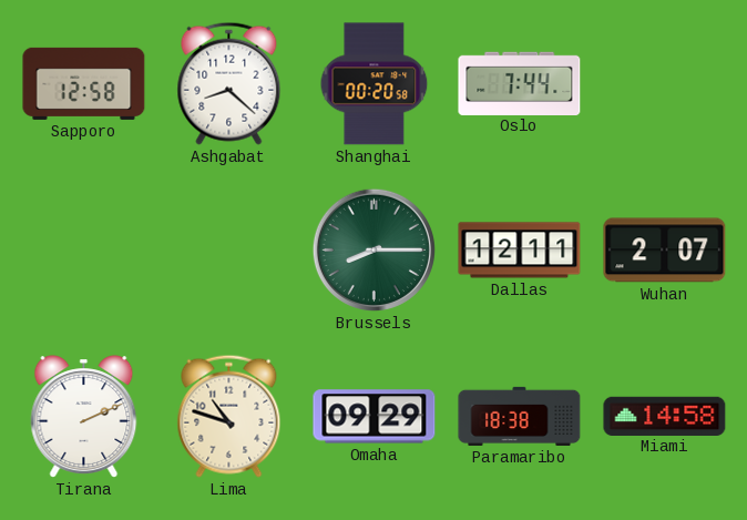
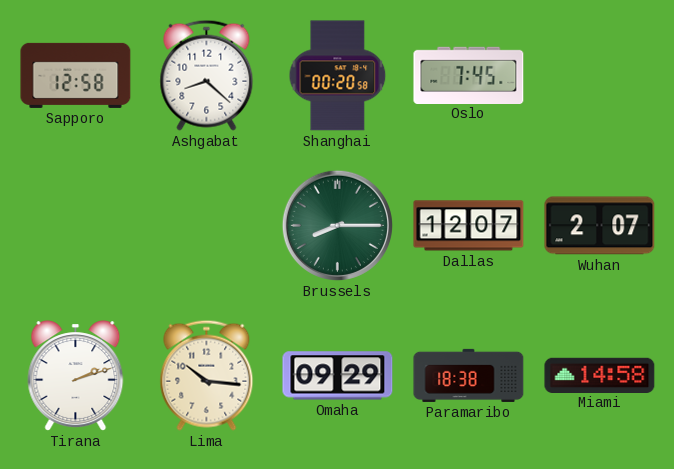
Oslo: 7:44 -> 7:45 (469, 75)
Dallas: 12:11 -> 12:07 (469, 226)
Tirana: 2:11 -> 2:12 (76, 376)
Lima: 10:48 -> 10:16 (207, 375)
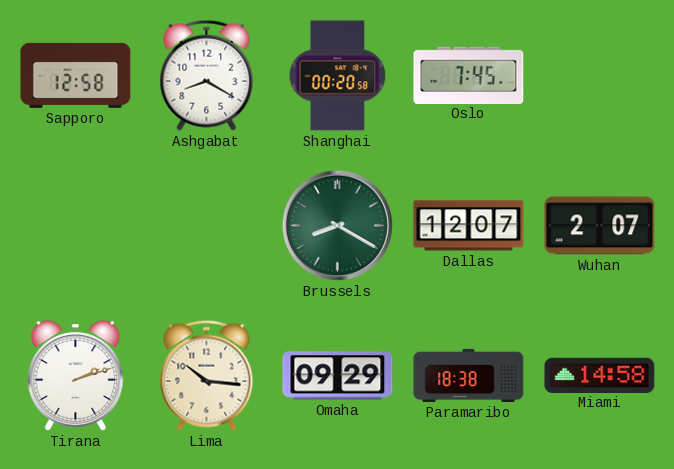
Ashgabat: 8:22 -> 8:20 (207, 75)
Brussels: 8:15 -> 8:20 (337, 225)
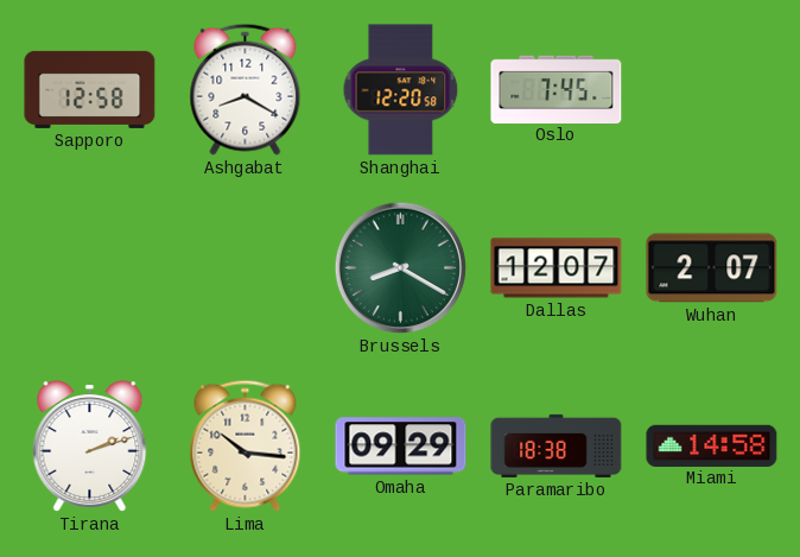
Shanghai: 00:20 -> 12:20 (401, 90)
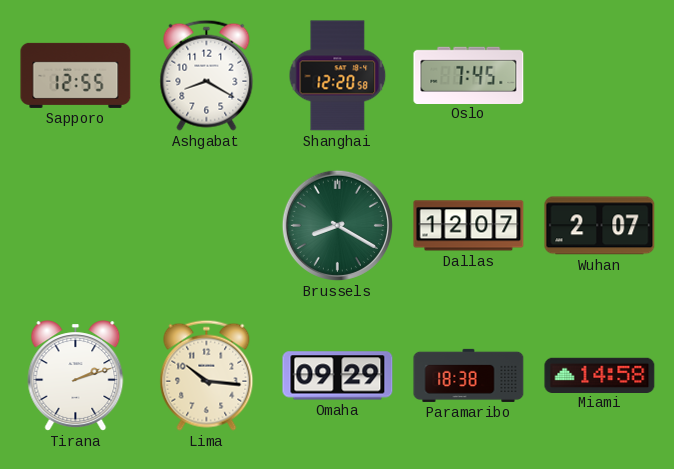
Sapporo: 12:58 -> 12:55 (76, 75)
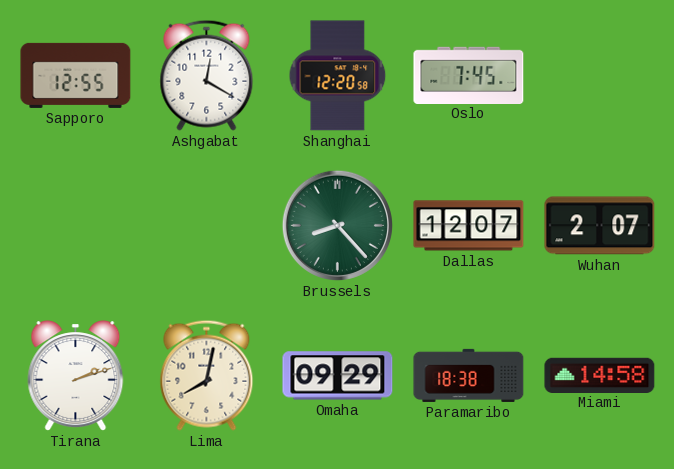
Ashgabat: 8:20 -> 12:20 (207, 75)
Brussels: 8:20 -> 8:23 (337, 225)
Lima: 10:16 -> 8:02 (207, 375)
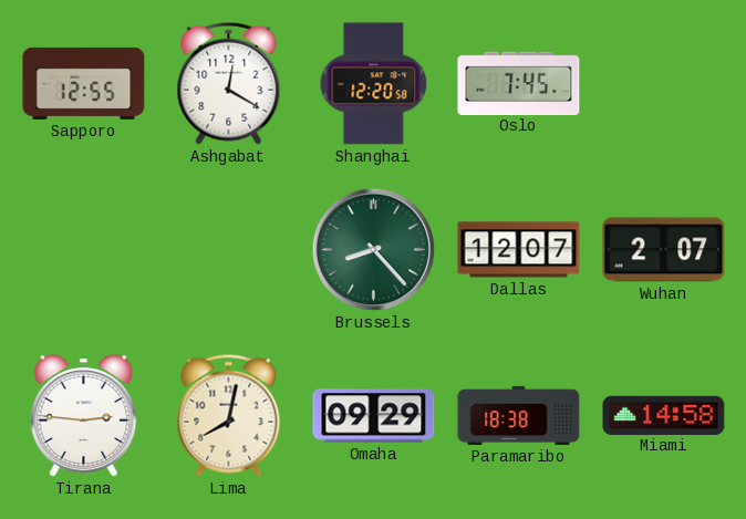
Tirana: 2:12 -> 2:46 (84, 416)
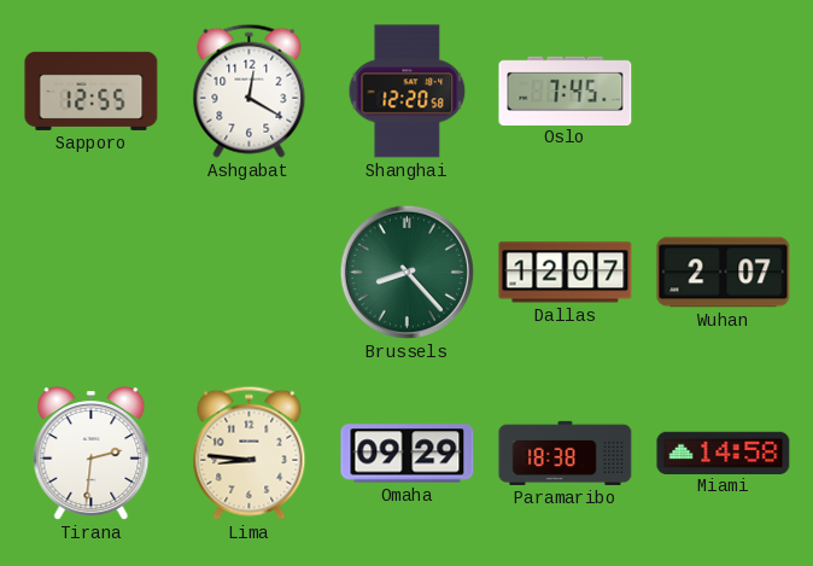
Tirana: 2:46 -> 2:31 (92, 454)
Lima: 8:02 -> 8:46 (250, 453)
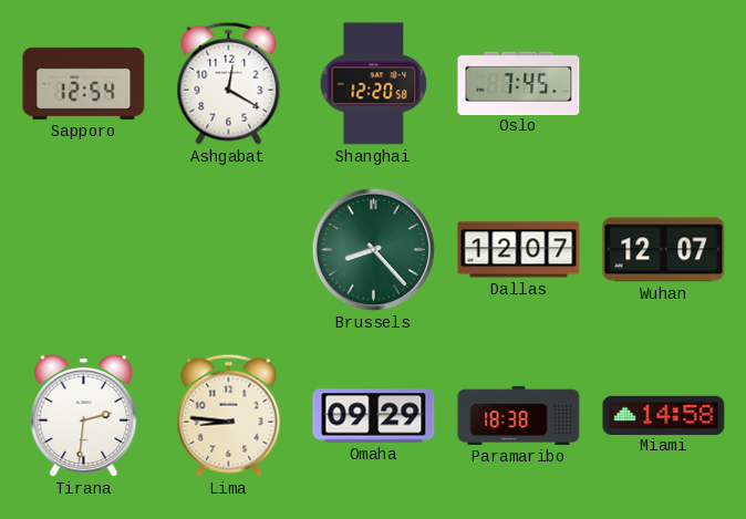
Sapporo: 12:55 -> 12:54 (84, 83)
Wuhan: 2:07 -> 12:07 (664, 250)
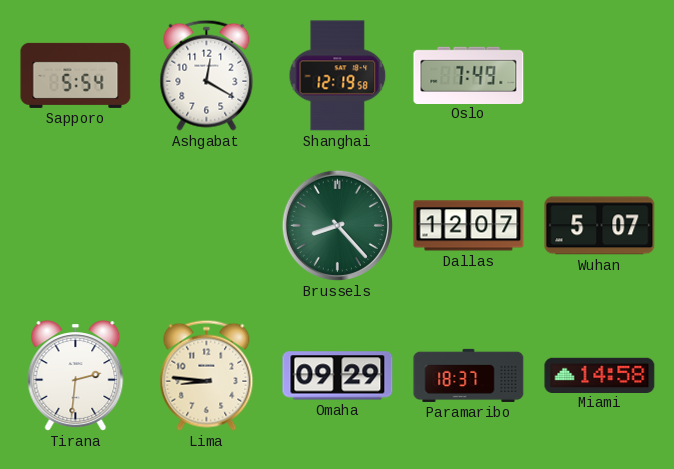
Sapporo: 12:54 -> 5:54 (76, 75)
Shanghai: 12:20 -> 12:19 (338, 76)
Oslo: 7:45 -> 7:49 (469, 75)
Wuhan: 12:07 -> 5:07 (600, 226)
Paramaribo: 18:38 -> 18:37 (469, 375)
